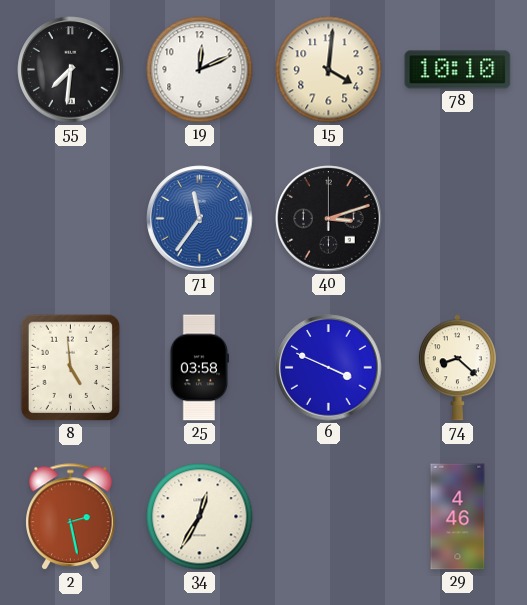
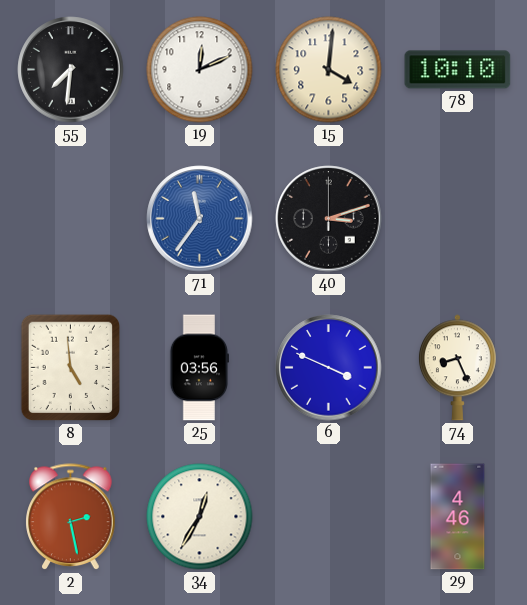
25: 03:58 -> 03:56 (198, 368)
74: 8:22 -> 8:26 (457, 368)
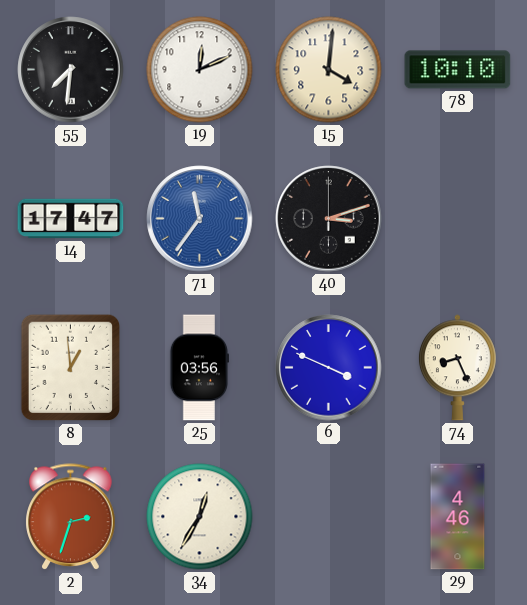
14: none -> 17:47 (71, 219)
8: 4:59 -> 12:59 (71, 368)
2: 2:28 -> 2:33 (71, 517)
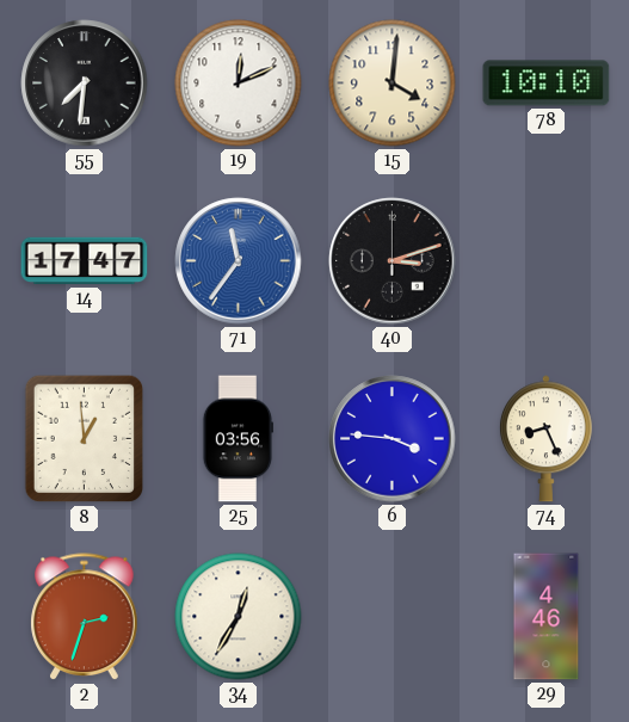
6: 3:49 -> 3:46 (393, 439)
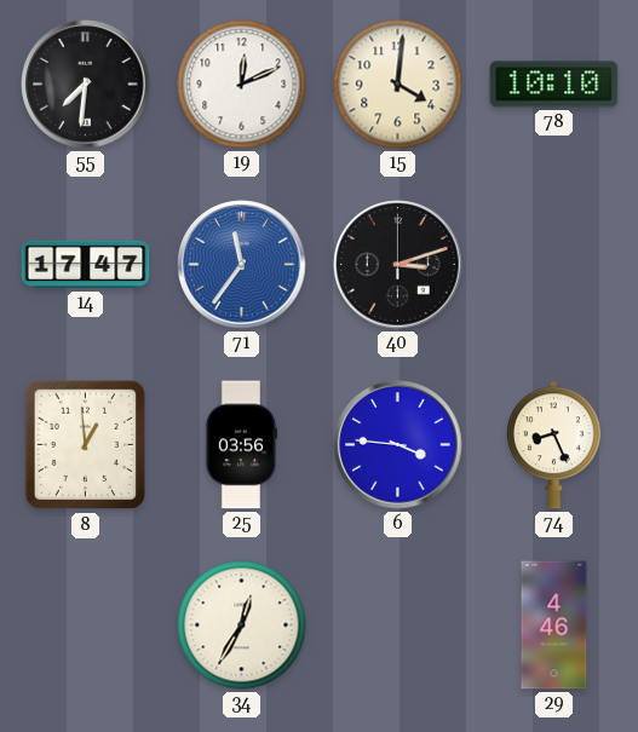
2: 2:33 -> none (85, 617)
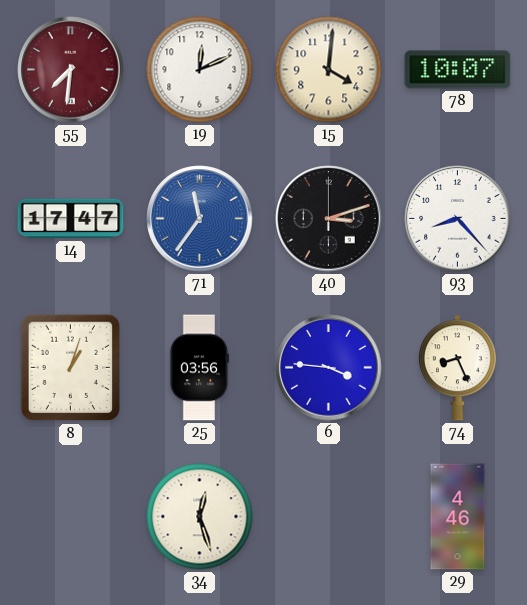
55 dial: black -> burgundy (71, 70)
78: 10:10 -> 10:07 (458, 70)
93: none -> 8:23 (458, 219)
8: 12:59 -> 1:03 (71, 368)
34: 12:35 -> 12:27 (200, 517)
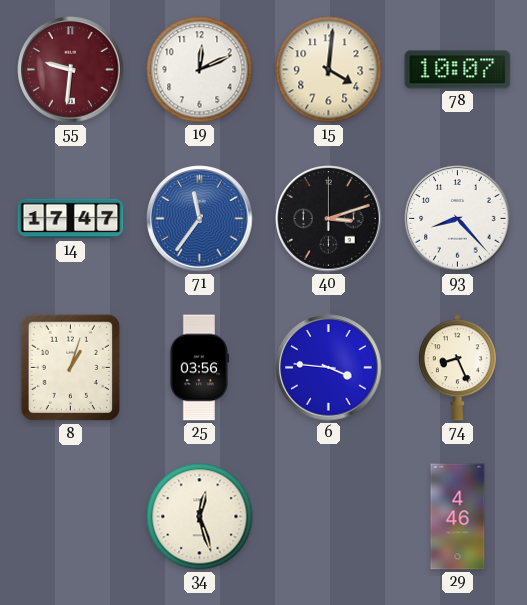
55: 7:31 -> 9:31 (71, 70)
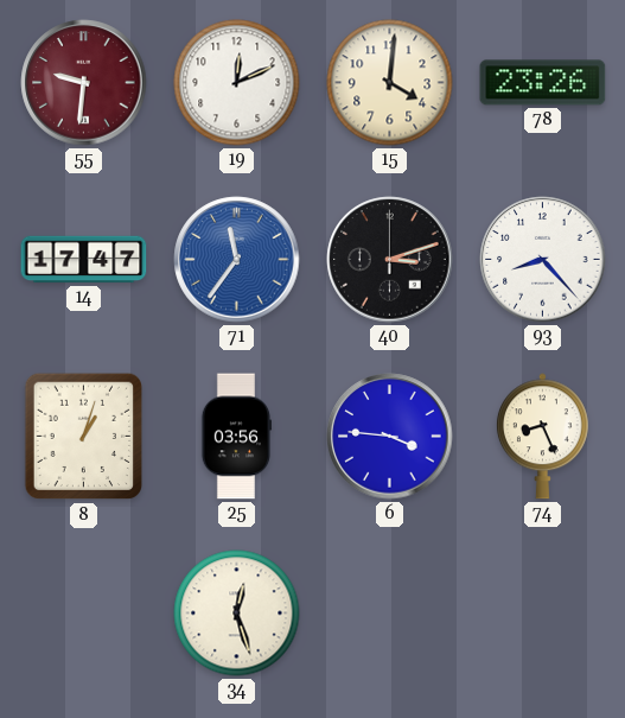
78: 10:07 -> 23:26 (543, 83)
29: 4:46 -> none (458, 517)
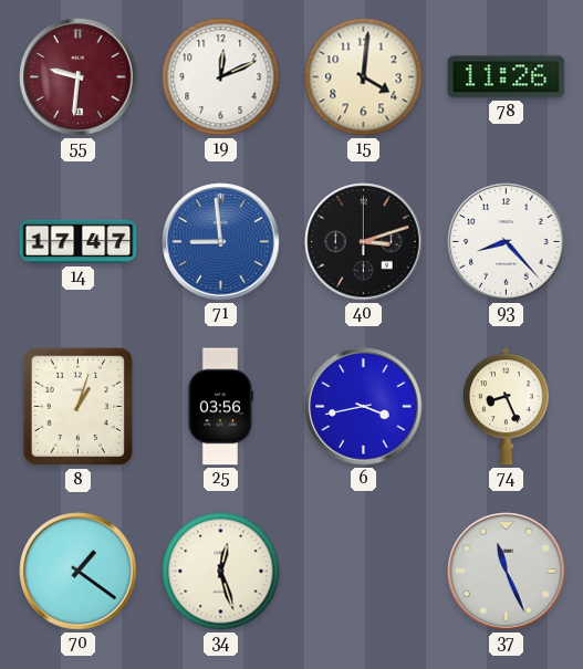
78: 23:26 -> 11:26 (507, 77)
71: 11:36 -> 8:59 (221, 242)
6: 3:46 -> 3:43 (364, 407)
70: none -> 1:21 (79, 572)
37: none -> 11:26 (507, 572)
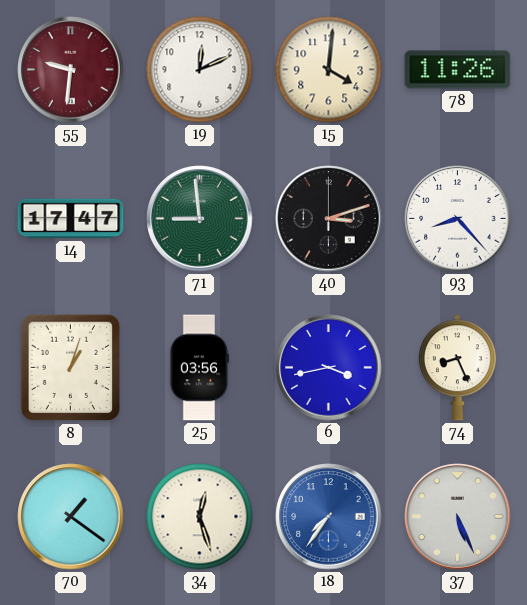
71 dial: blue -> green (200, 219)
18: none -> 7:36 (329, 517)
37: 11:26 -> 5:26 (458, 517)
